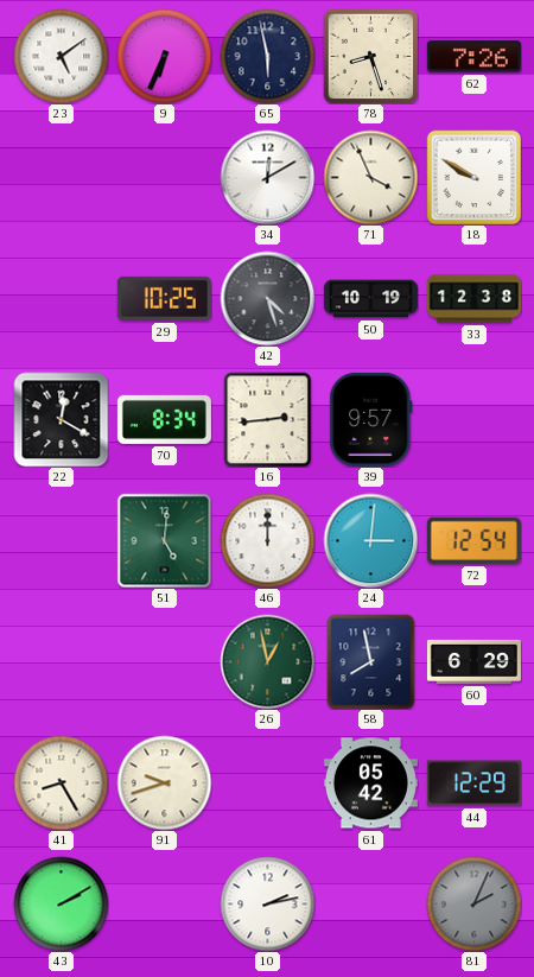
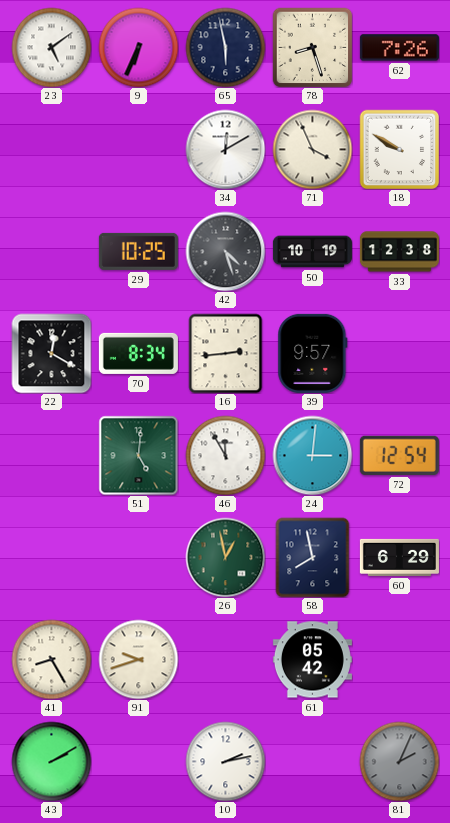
46: 12:00 -> 11:55 (225, 455)
44: 12:29 -> none (473, 783)
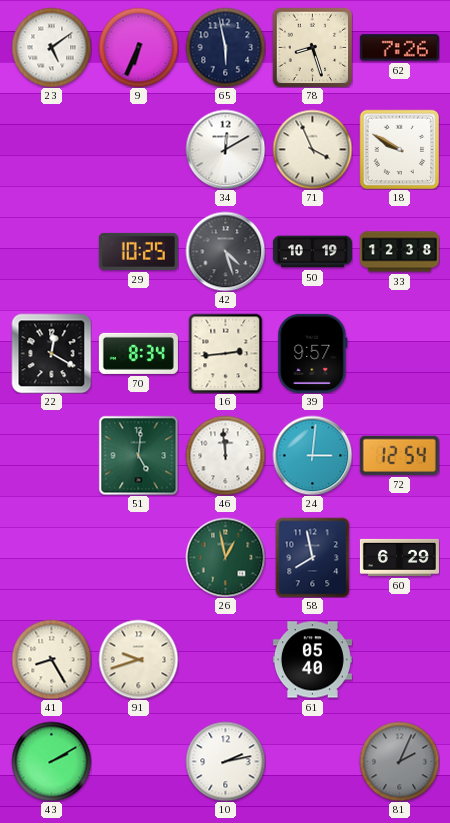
46: 11:55 -> 11:59 (225, 455)
61: 05:42 -> 05:40 (312, 660)
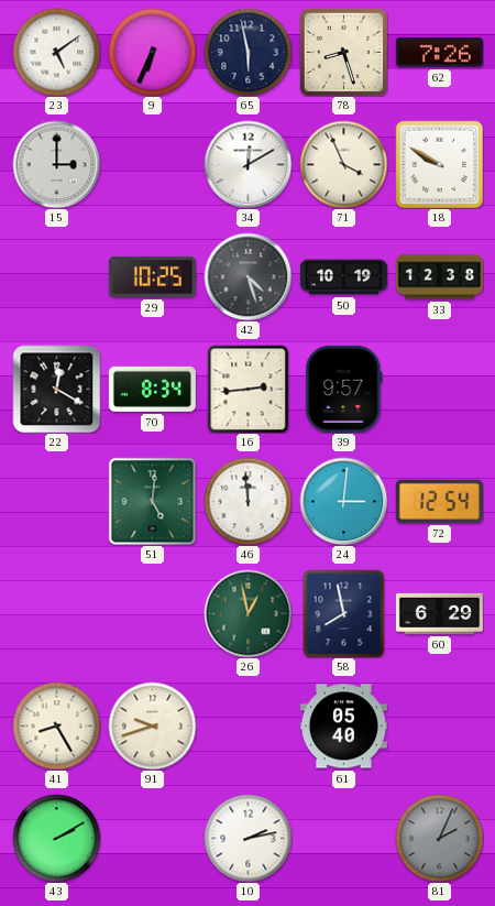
15: none -> 3:00 (56, 164)
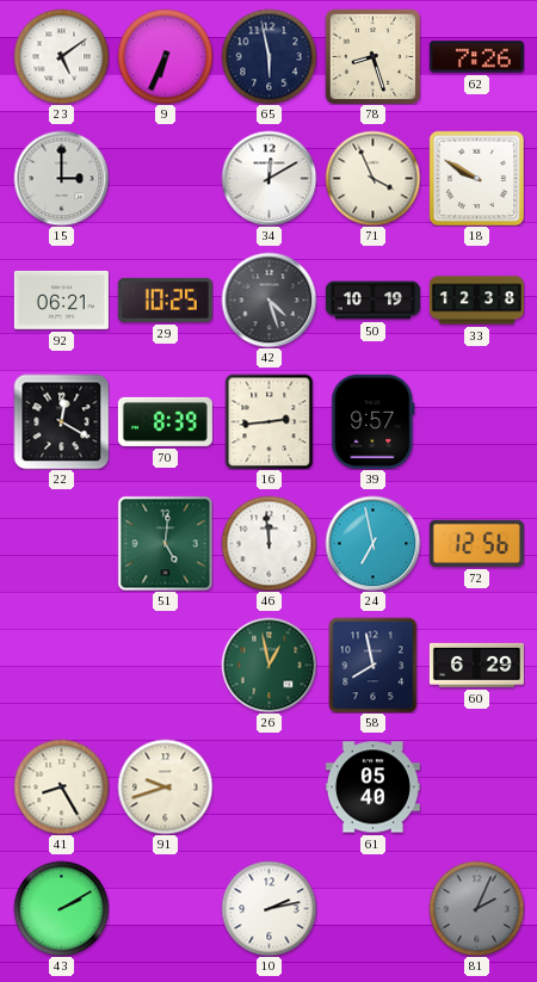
92: none -> 06:21 (61, 299)
70: 8:34 -> 8:39 (165, 421)
24: 3:01 -> 6:58 (372, 543)
72: 12:54 -> 12:56 (476, 543)
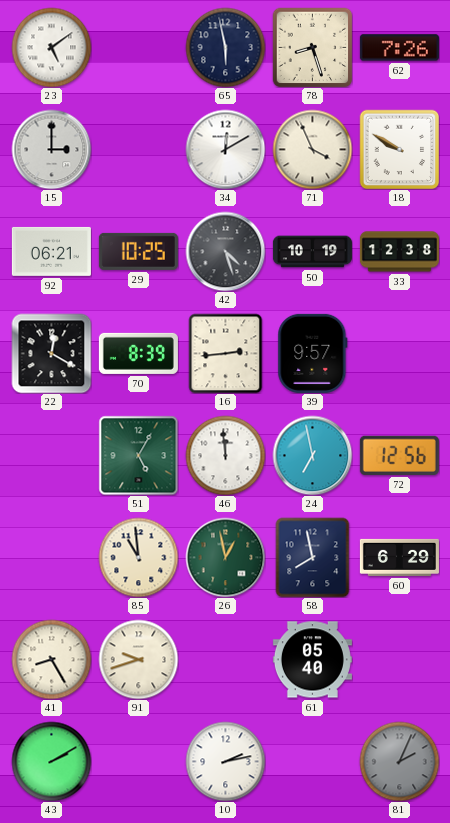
9: 6:34 -> none (165, 56)
51: 5:01 -> 5:05 (138, 455)
85: none -> 10:59 (138, 557)
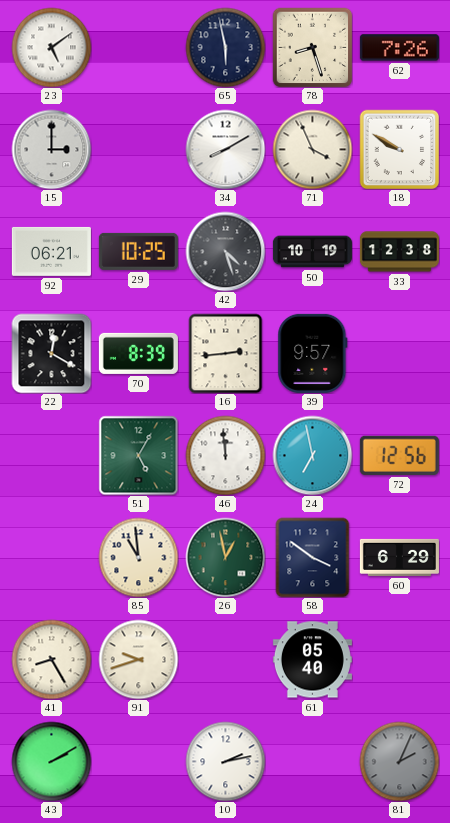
34: 12:10 -> 8:10 (225, 149)
58: 7:58 -> 3:51 (313, 557)
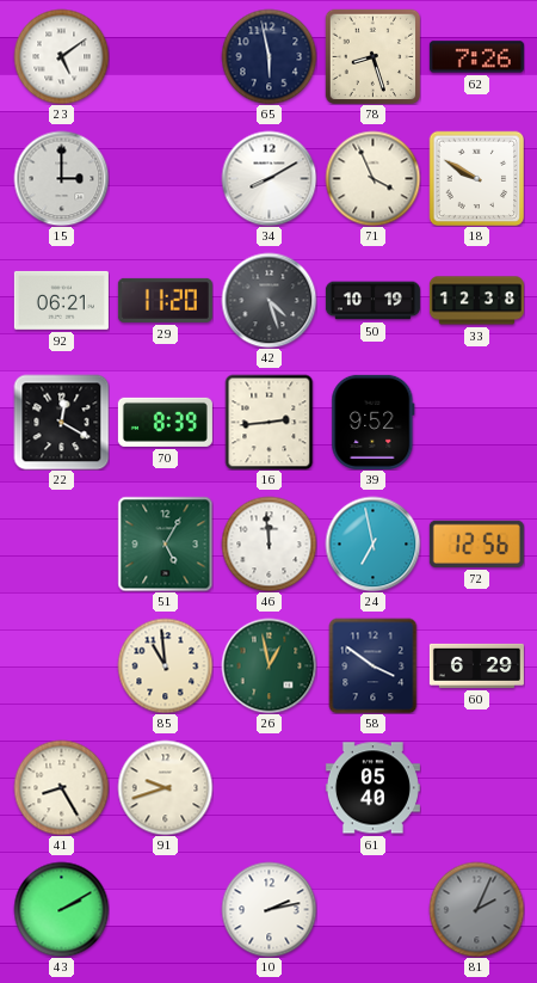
29: 10:25 -> 11:20 (165, 300)
39: 9:57 -> 9:52 (374, 422)
